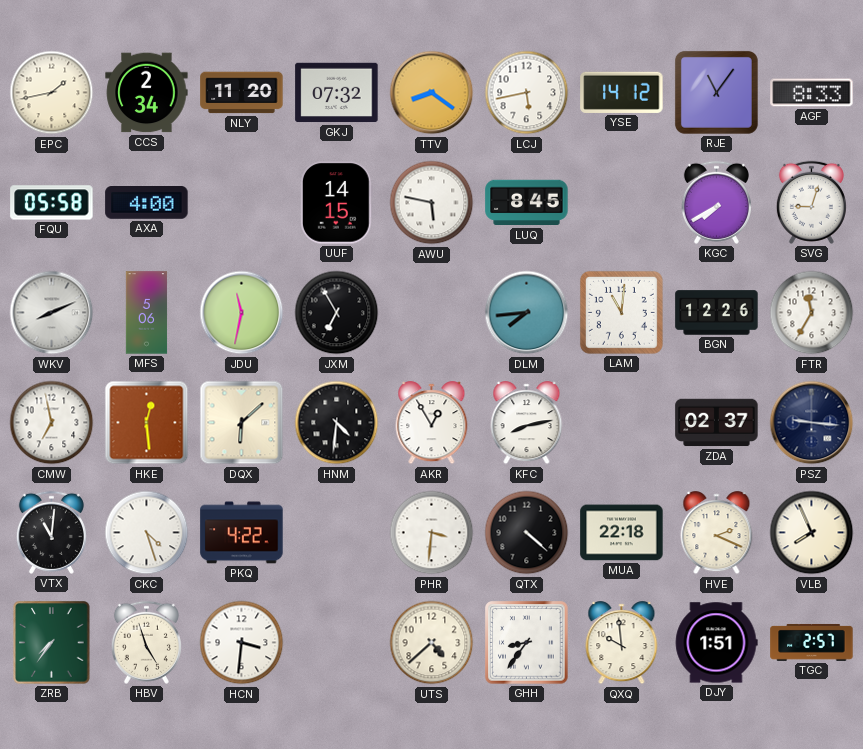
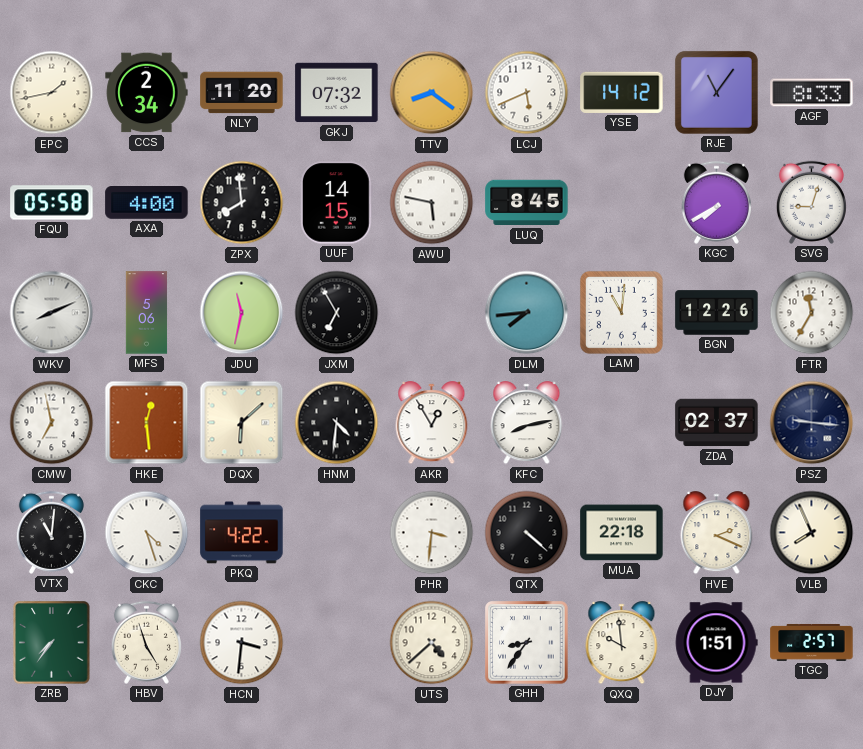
LCJ: 5:43 -> 5:41 (527, 93)
ZPX: none -> 7:59 (242, 203)
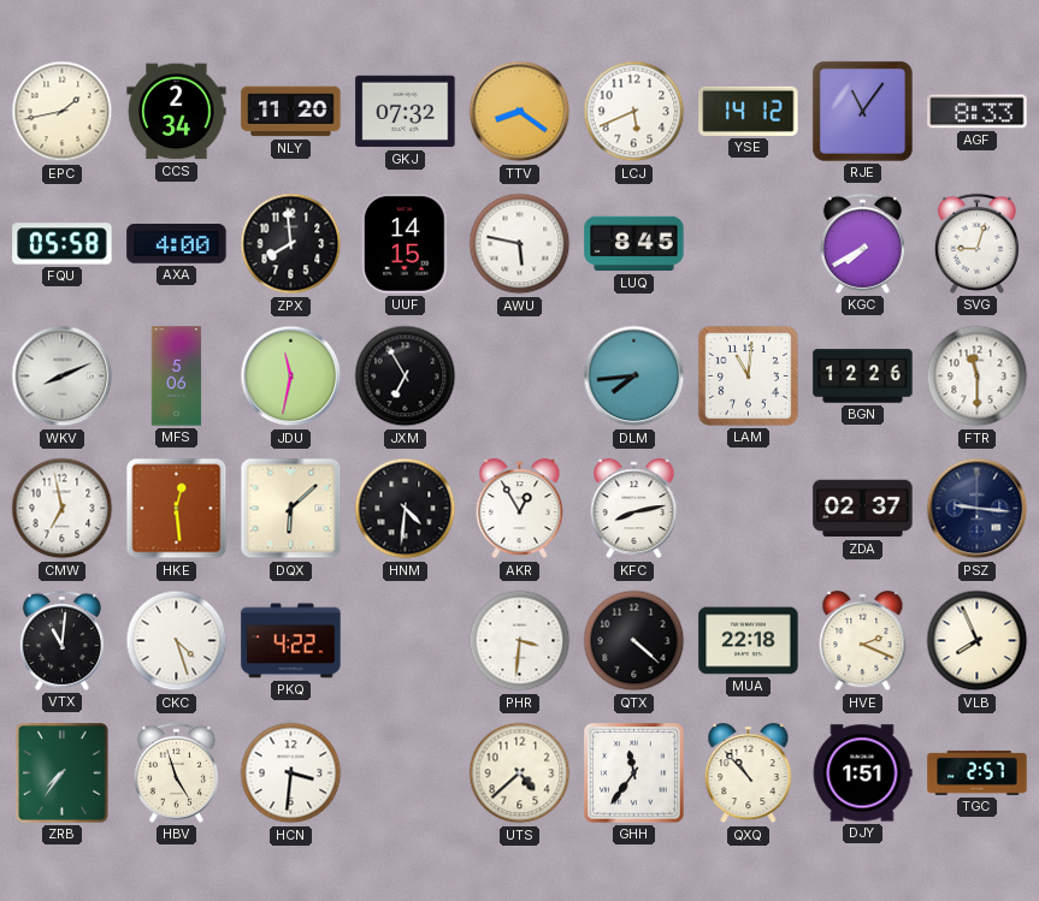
FTR: 11:35 -> 11:30 (978, 377)
GHH: 8:36 -> 11:36 (634, 773)
QXQ: 9:59 -> 10:53 (749, 773)
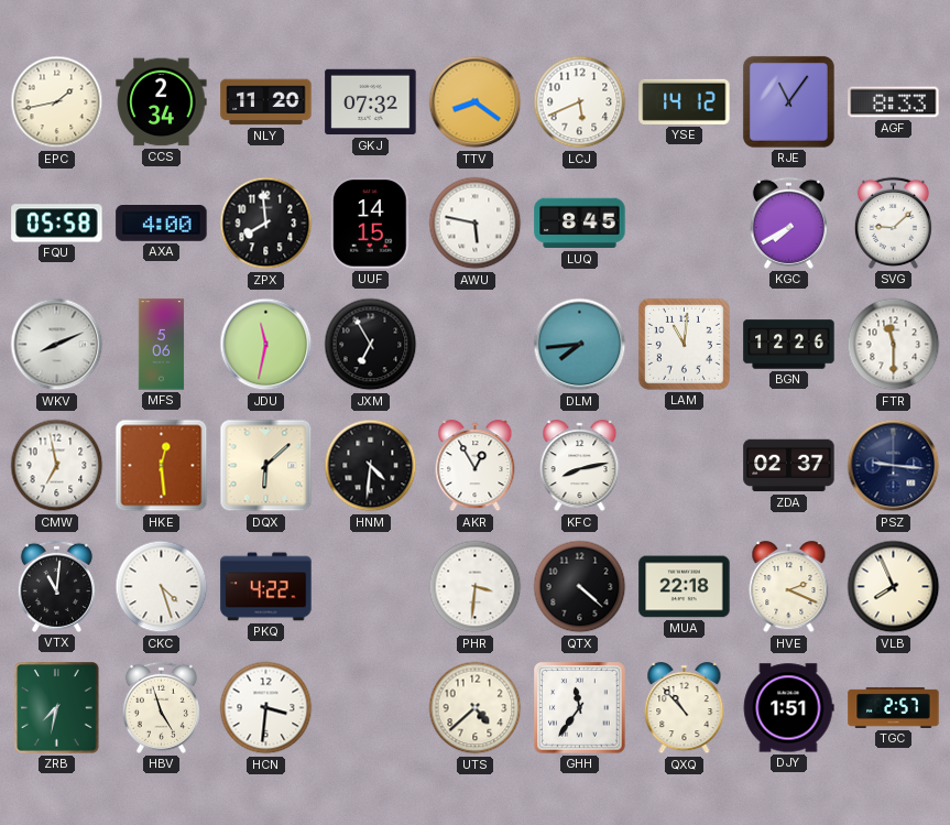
SVG: 9:03 -> 9:08 (893, 222)
ZRB: 7:36 -> 7:32 (57, 708)
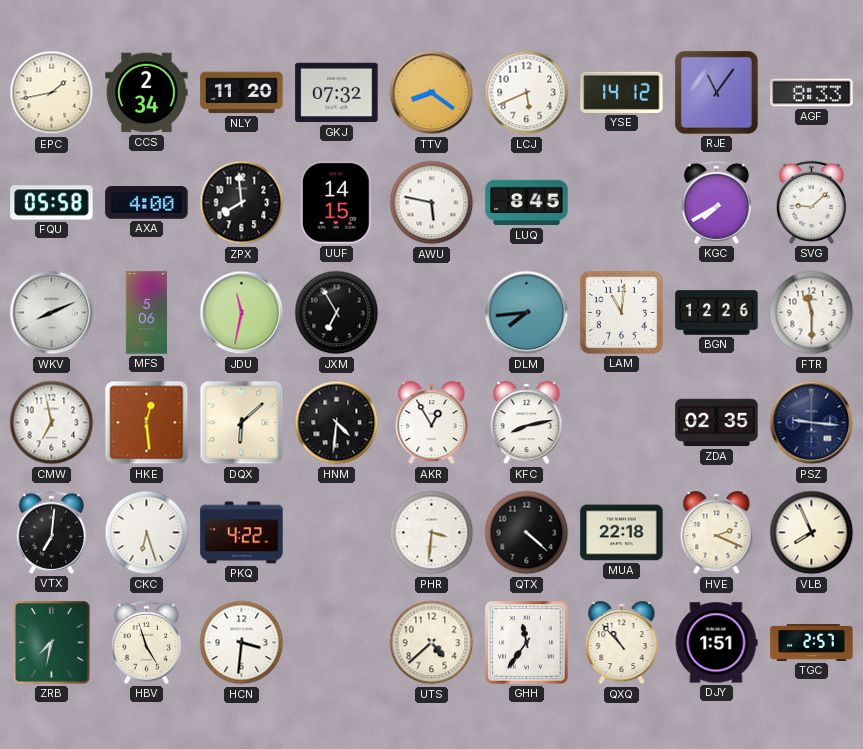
ZDA: 02:37 -> 02:35 (717, 423)
VTX: 11:01 -> 7:01 (51, 532)
CKC: 4:27 -> 6:27 (147, 533)
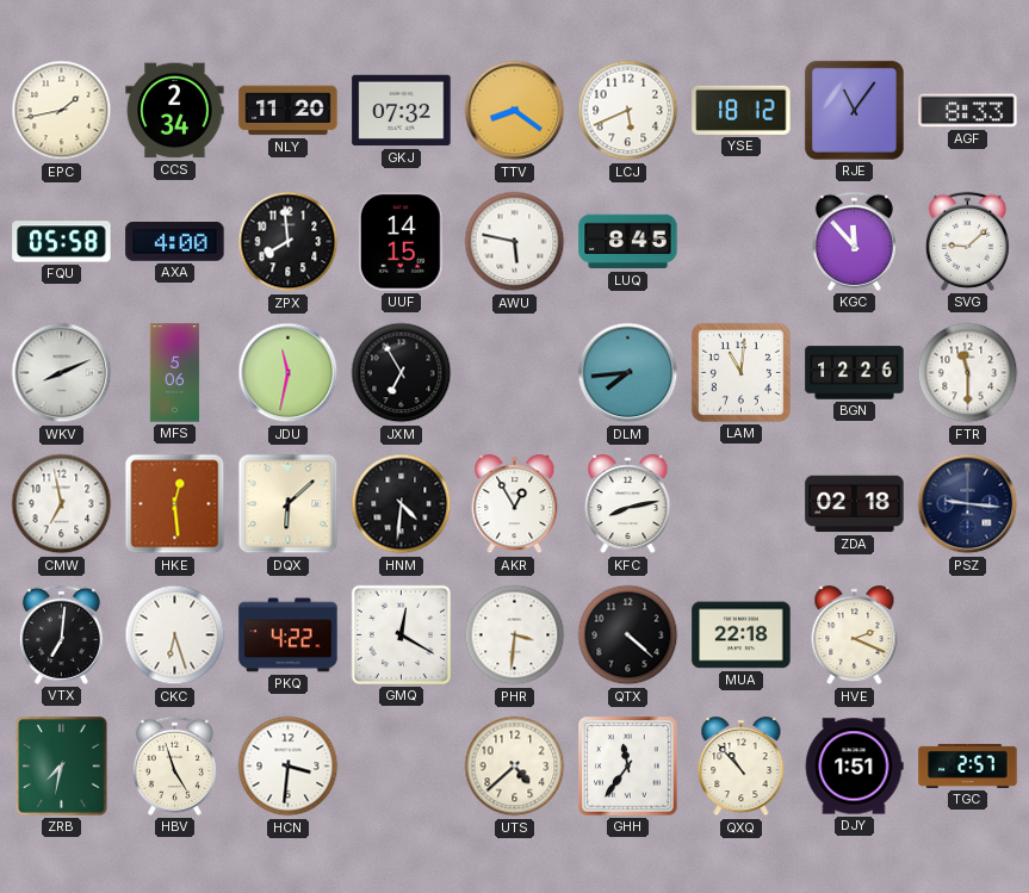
YSE: 14:12 -> 18:12 (742, 110)
KGC: 7:40 -> 11:53 (854, 241)
ZDA: 02:35 -> 02:18 (855, 504)
GMQ: none -> 12:20 (401, 634)
VLB: 7:56 -> none (812, 533)
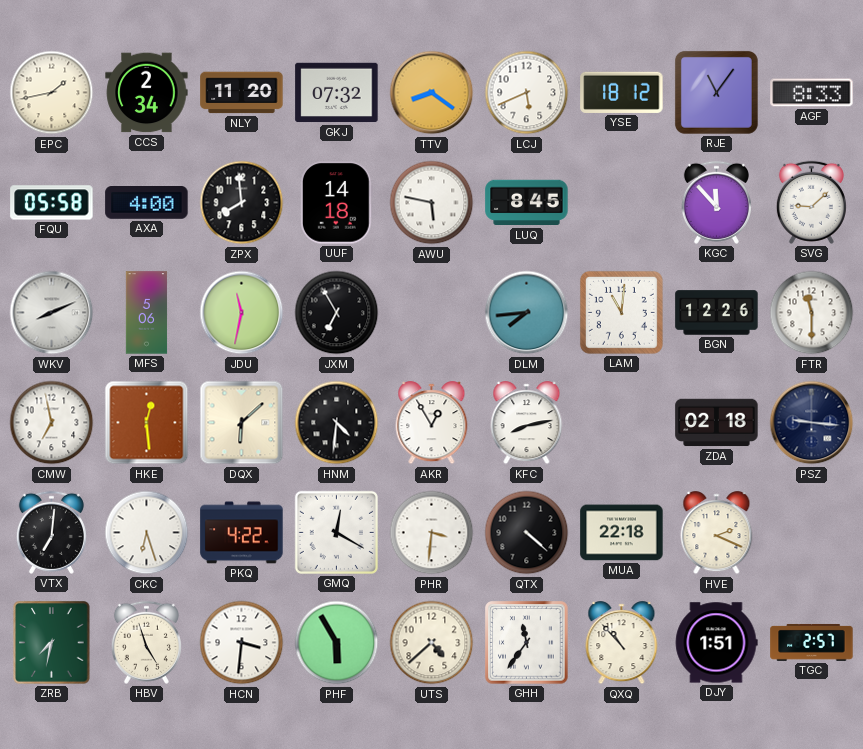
UUF: 14:15 -> 14:18 (336, 203)
PHF: none -> 5:55 (337, 643)
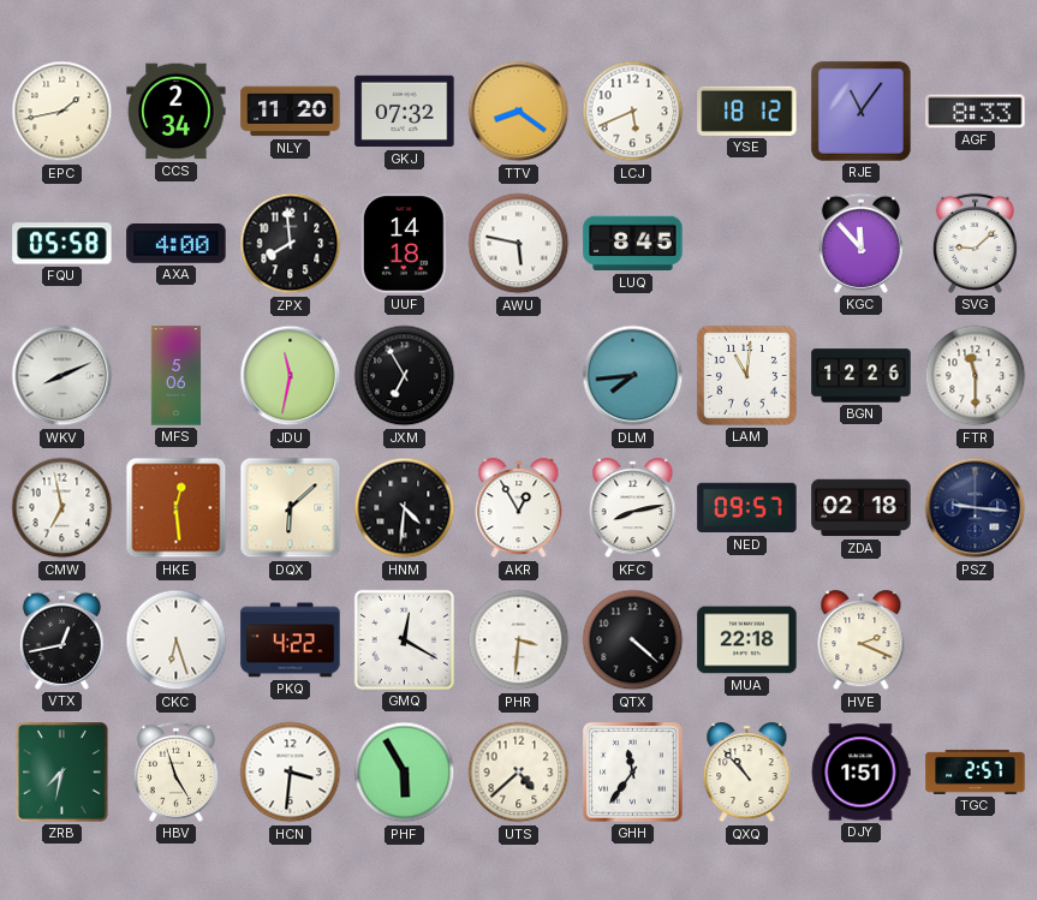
NED: none -> 09:57 (747, 508)
VTX: 7:01 -> 12:43 (61, 639)
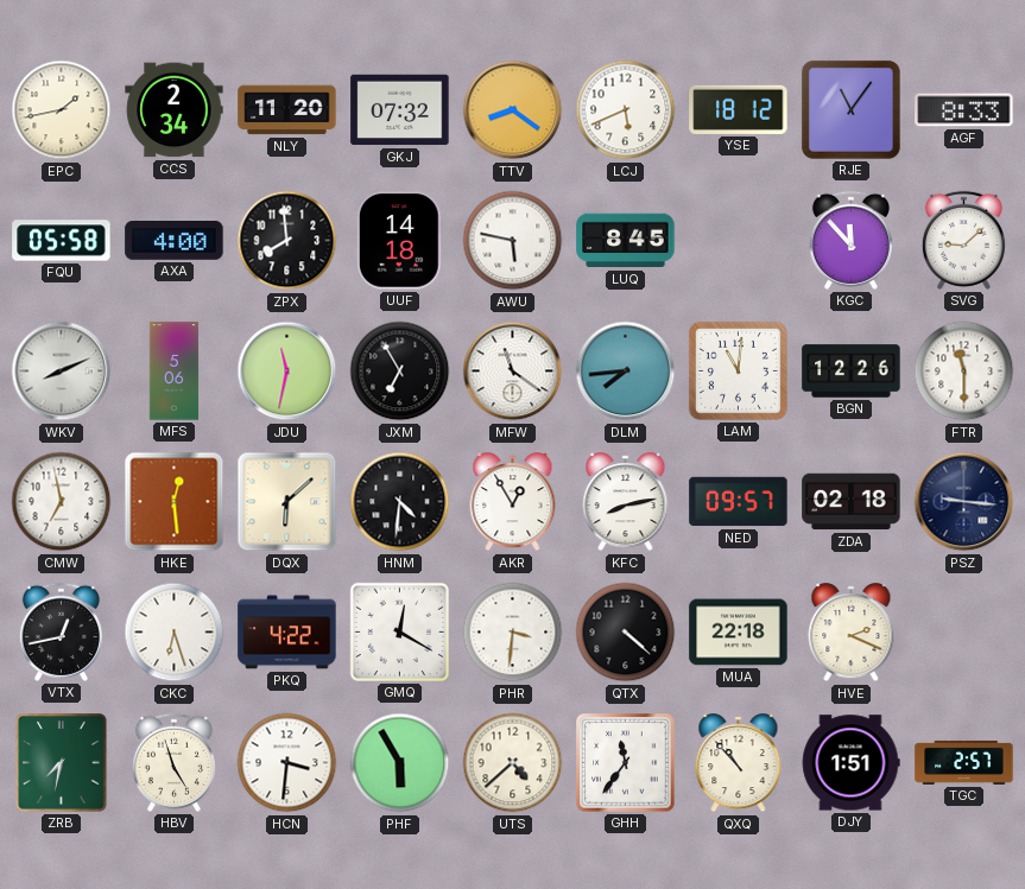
MFW: none -> 11:21 (513, 372)
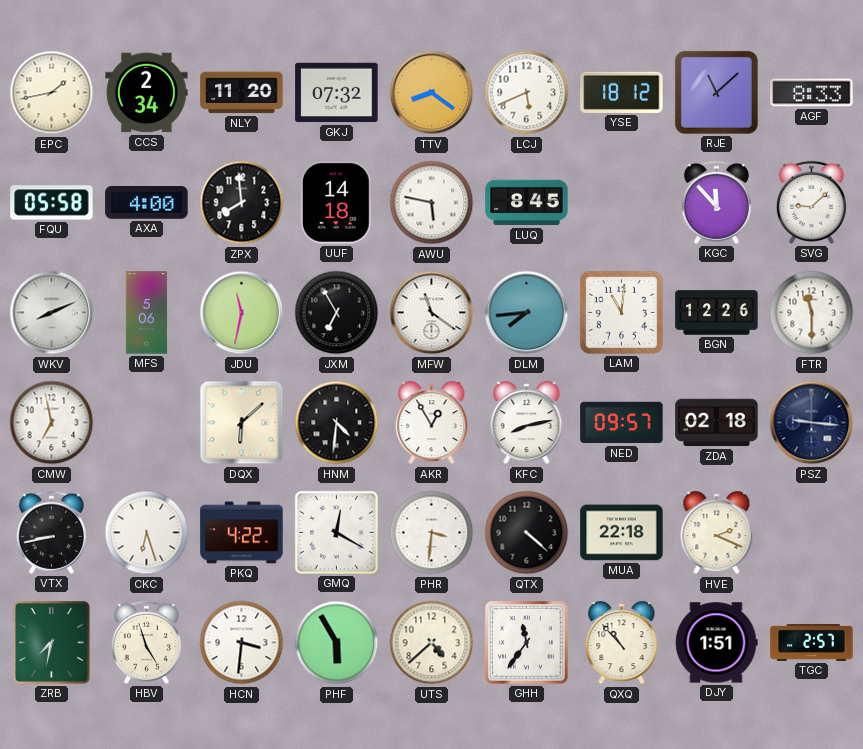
RJE: 11:06 -> 11:08 (716, 92)
HKE: 12:29 -> none (175, 502)
VTX: 12:43 -> 8:43 (51, 532)
